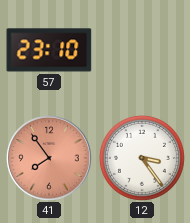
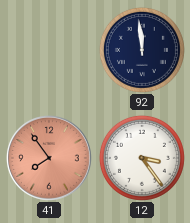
57: 23:10 -> none (49, 50)
92: none -> 11:59 (142, 50)
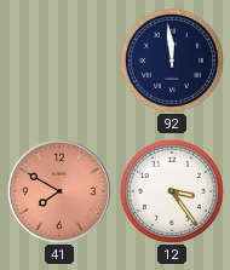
41: 7:54 -> 7:50 (59, 191)
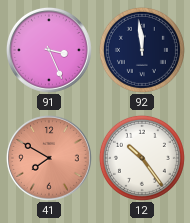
91: none -> 3:26 (49, 50)
12: 3:24 -> 10:24 (142, 158)
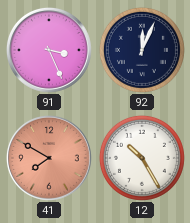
92: 11:59 -> 12:04 (142, 50)
12: 10:24 -> 10:25 (142, 158)
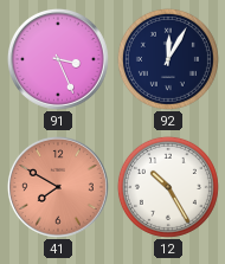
92: 12:04 -> 12:05 (168, 59)
